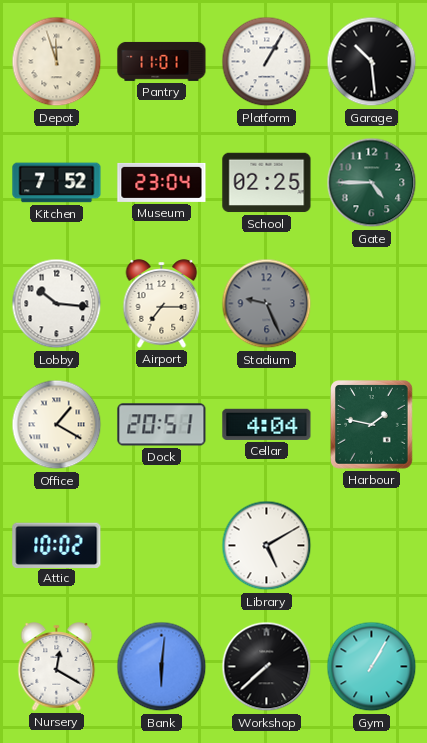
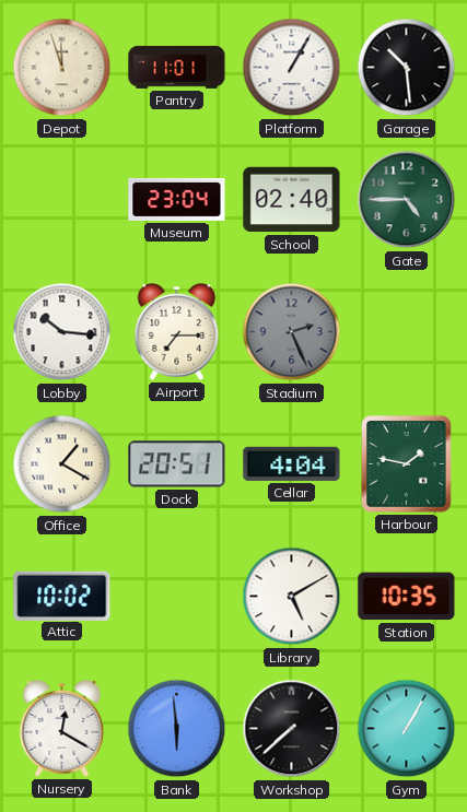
Kitchen: 7:52 -> none (57, 183)
School: 02:25 -> 02:40 (292, 200)
Stadium: 9:26 -> 2:26 (292, 332)
Station: none -> 10:35 (407, 597)
Bank: 6:01 -> 5:59 (177, 729)
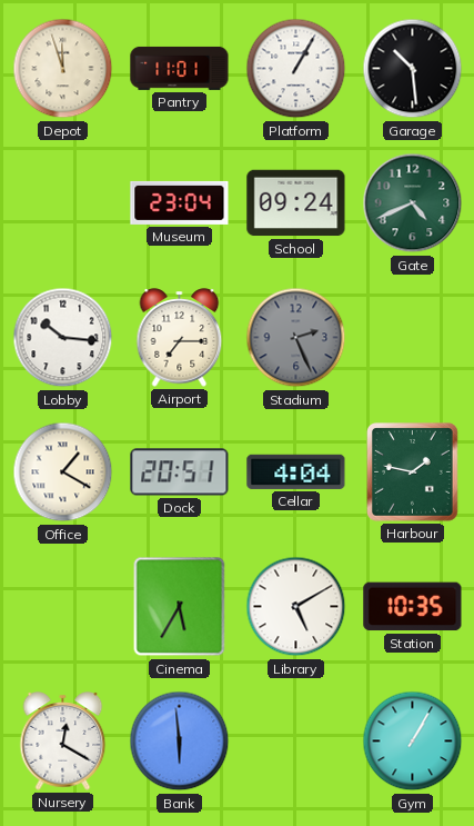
School: 02:40 -> 09:24 (296, 203)
Gate: 4:45 -> 4:41 (413, 203)
Attic: 10:02 -> none (62, 596)
Cinema: none -> 5:35 (180, 607)
Workshop: 7:38 -> none (292, 729)
